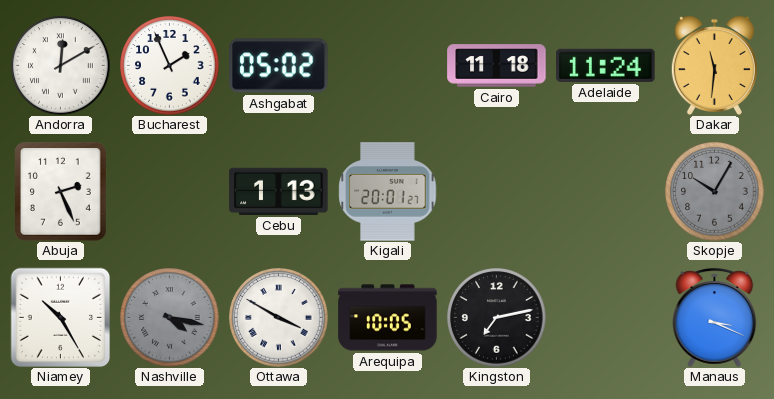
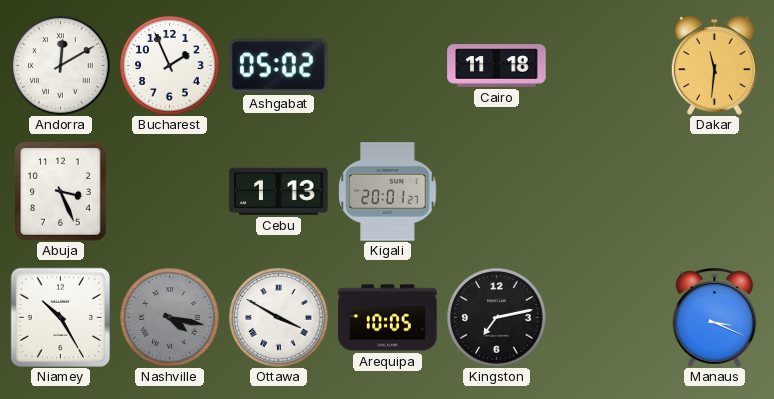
Adelaide: 11:24 -> none (606, 65)
Abuja: 2:26 -> 3:26 (61, 192)
Skopje: 10:05 -> none (715, 192)
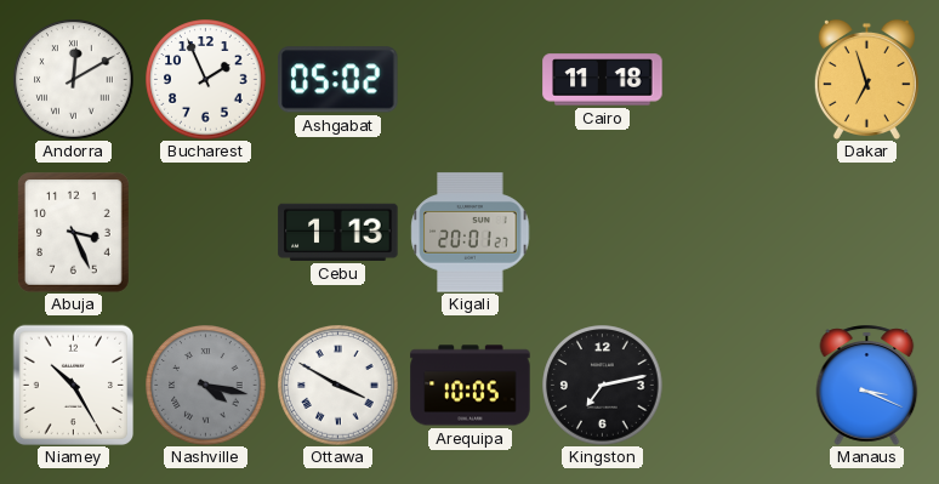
Dakar: 11:31 -> 6:57 (866, 79)
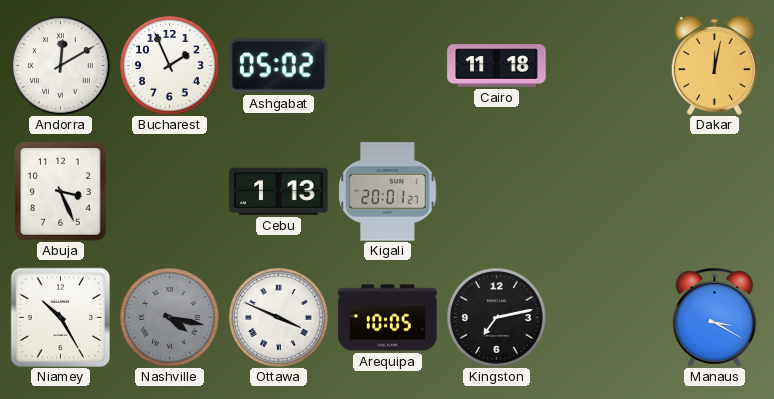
Dakar: 6:57 -> 12:02 (714, 65)
Ottawa: 3:50 -> 3:49 (279, 318)
Manaus: 3:19 -> 3:20 (715, 317)
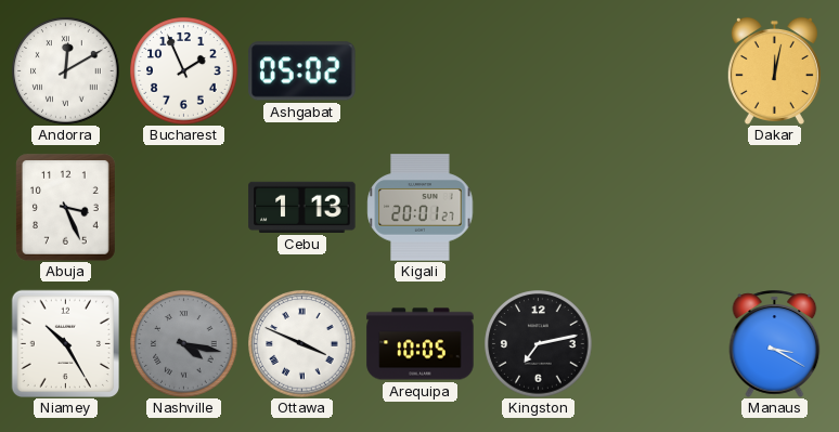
Cairo: 11:18 -> none (497, 66)
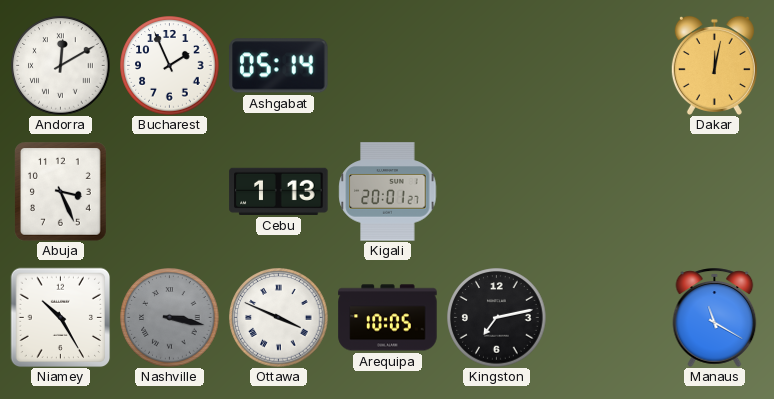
Ashgabat: 05:02 -> 05:14 (279, 66)
Nashville: 4:17 -> 3:17 (170, 318)
Manaus: 3:20 -> 11:20 (715, 317)
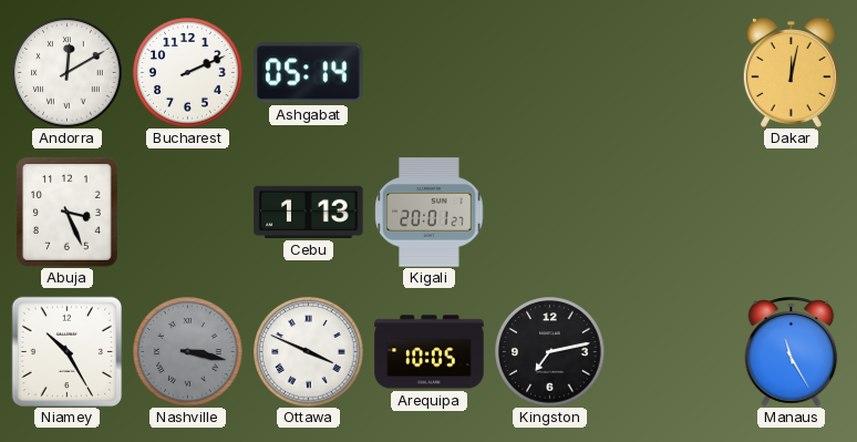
Bucharest: 1:56 -> 2:11 (188, 73)
Manaus: 11:20 -> 11:25 (792, 351)
